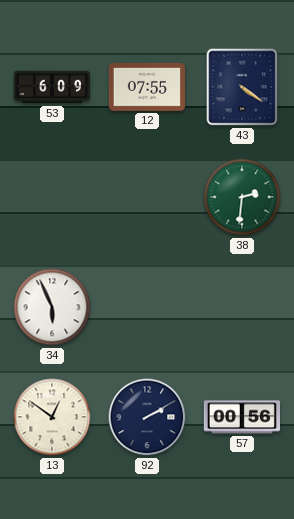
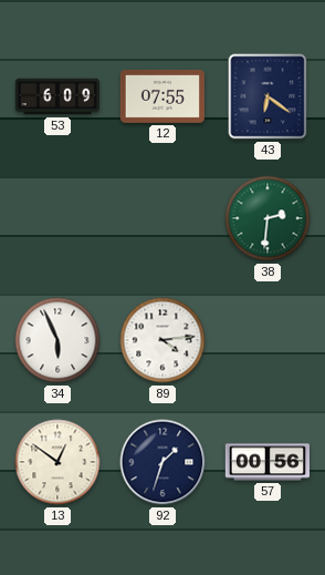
43: 4:21 -> 6:21 (268, 96)
89: none -> 4:14 (162, 340)
92: 2:10 -> 1:33 (162, 462)
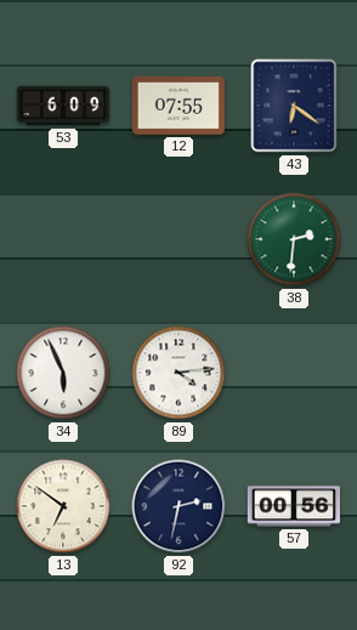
13: 12:51 -> 6:51 (63, 506)
92: 1:33 -> 2:32 (178, 506)
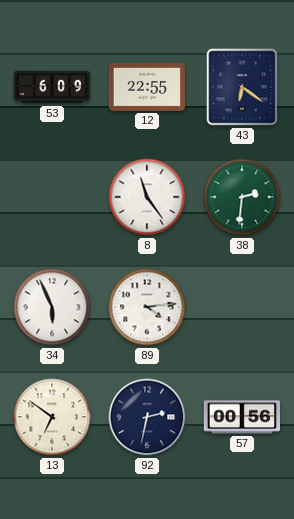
12: 07:55 -> 22:55 (147, 87)
8: none -> 11:24 (147, 197)
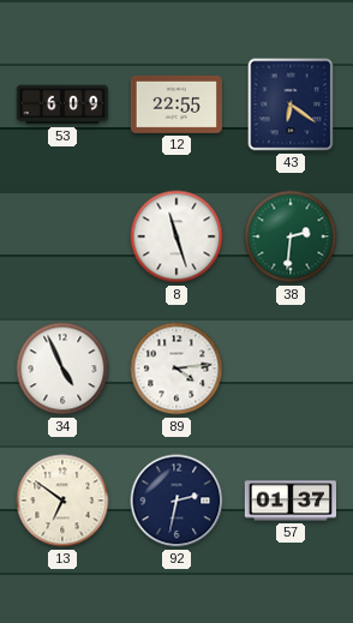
8: 11:24 -> 11:27 (176, 236)
34: 5:56 -> 4:56 (62, 369)
57: 00:56 -> 01:37 (289, 501)
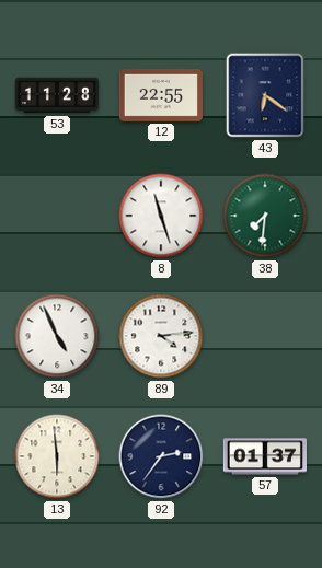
53: 6:09 -> 11:28 (56, 95)
38: 2:31 -> 7:31 (265, 216)
13: 6:51 -> 5:59 (57, 456)
92: 2:32 -> 2:36 (161, 456)
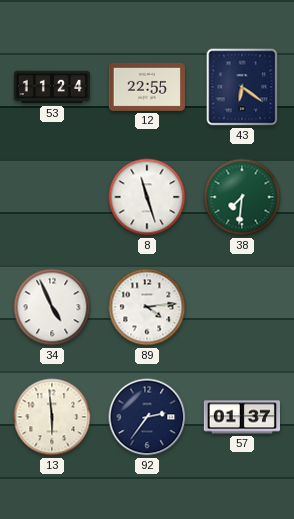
53: 11:28 -> 11:24 (51, 87)
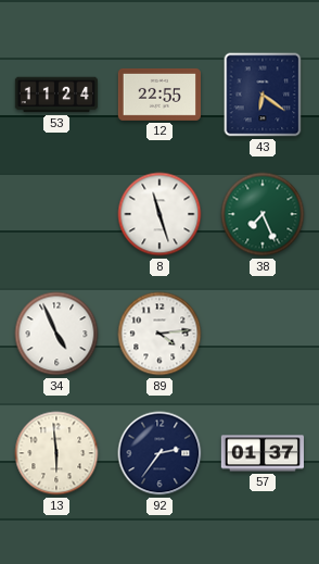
38: 7:31 -> 7:26 (263, 214)
